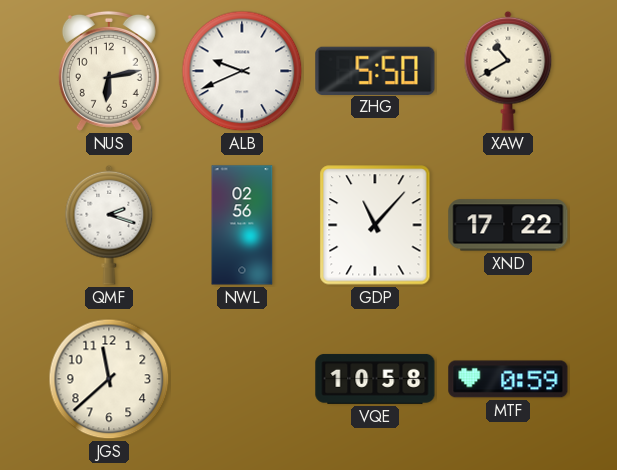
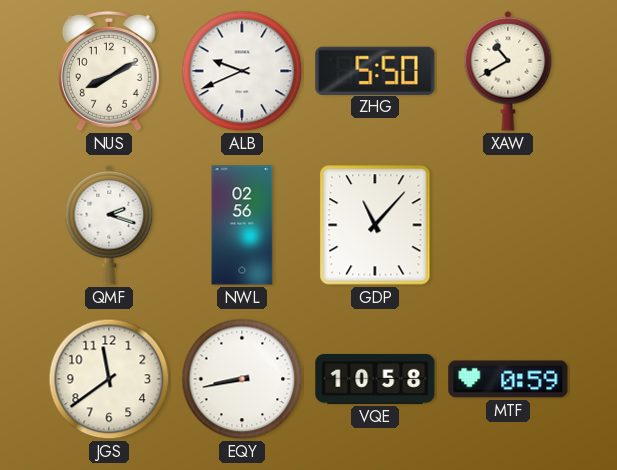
NUS: 6:13 -> 8:10 (109, 71)
XND: 17:22 -> none (508, 225)
JGS: 11:38 -> 11:39 (109, 379)
EQY: none -> 8:43 (242, 379)
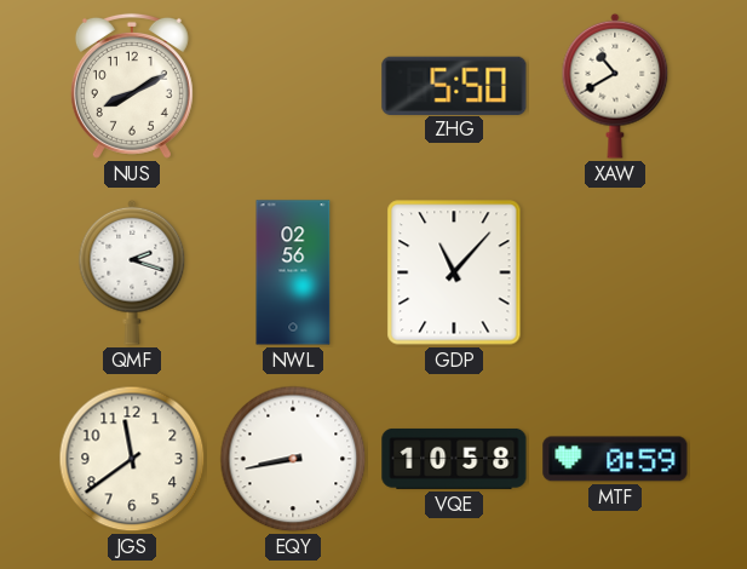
ALB: 9:41 -> none (242, 71)
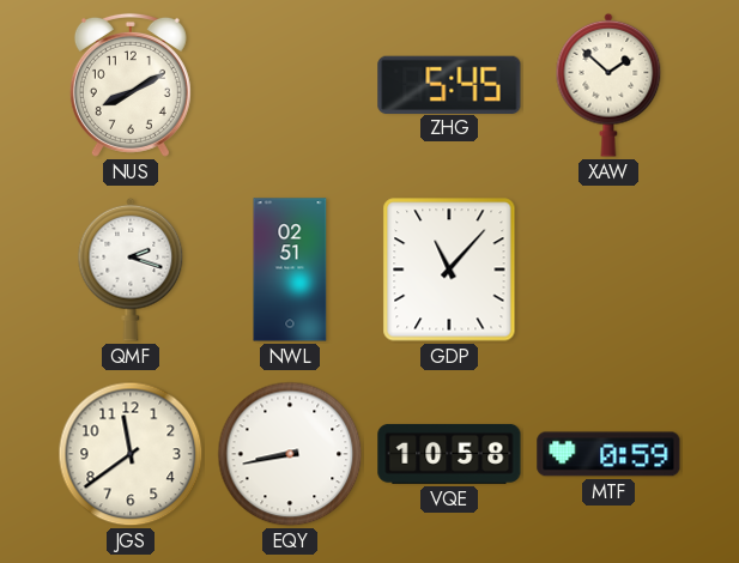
ZHG: 5:50 -> 5:45 (449, 84)
XAW: 10:40 -> 1:52 (608, 85)
NWL: 02:56 -> 02:51 (290, 270)
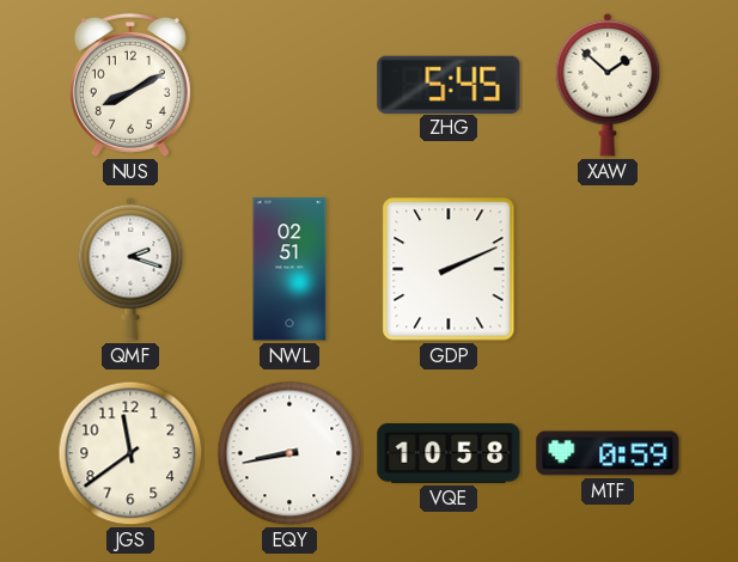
GDP: 11:07 -> 2:11 (449, 269)
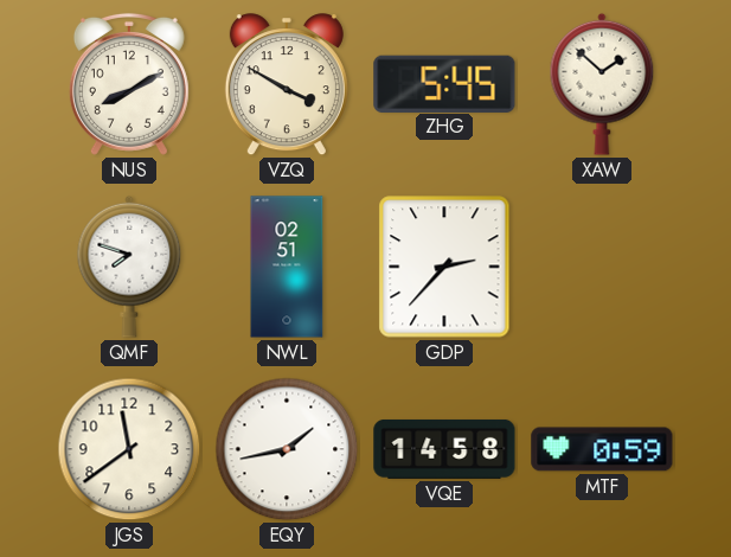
VZQ: none -> 3:50 (287, 85)
QMF: 2:18 -> 7:48 (129, 267)
GDP: 2:11 -> 2:37 (444, 267)
EQY: 8:43 -> 1:43 (287, 449)
VQE: 10:58 -> 14:58 (444, 449)
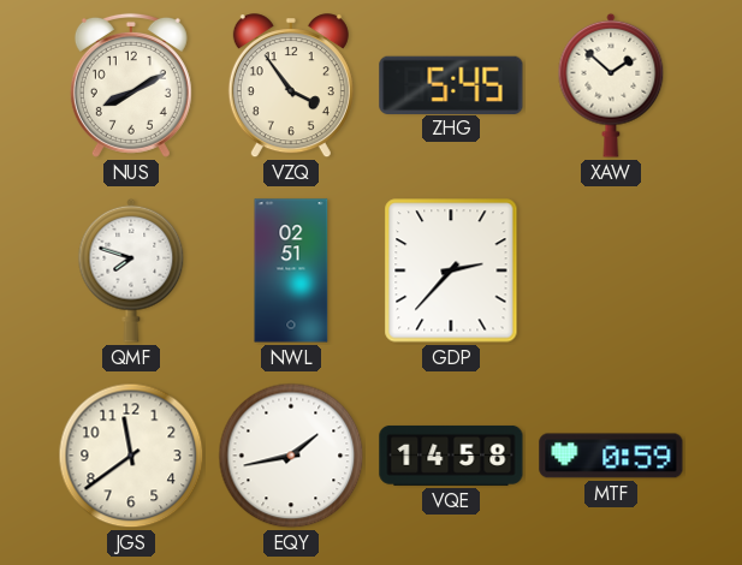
VZQ: 3:50 -> 3:54 (291, 87)
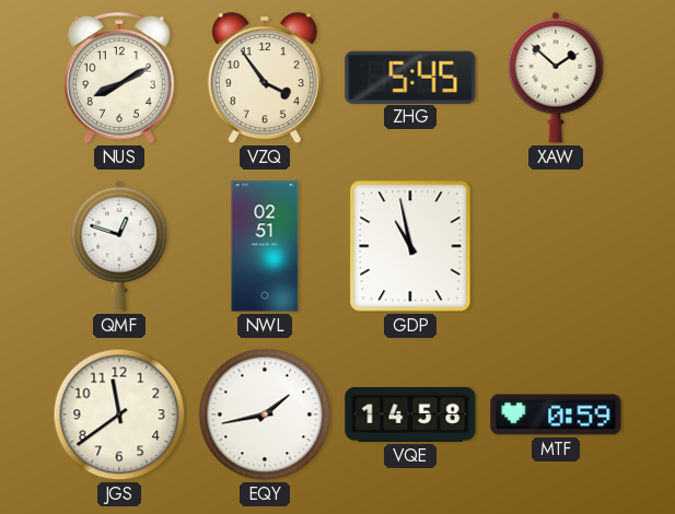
QMF: 7:48 -> 12:48 (119, 246)
GDP: 2:37 -> 10:58 (410, 246)
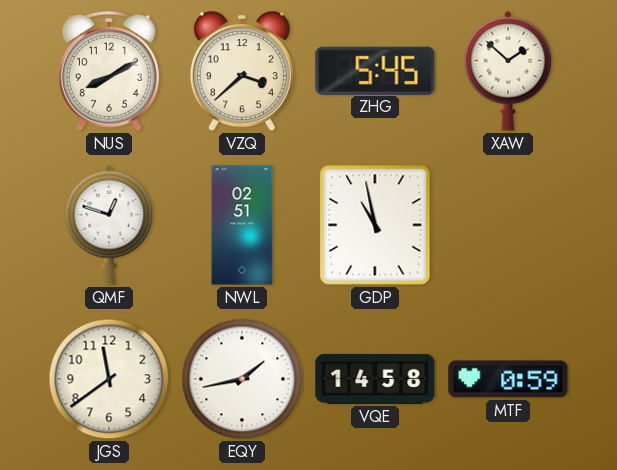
VZQ: 3:54 -> 3:38 (242, 72)
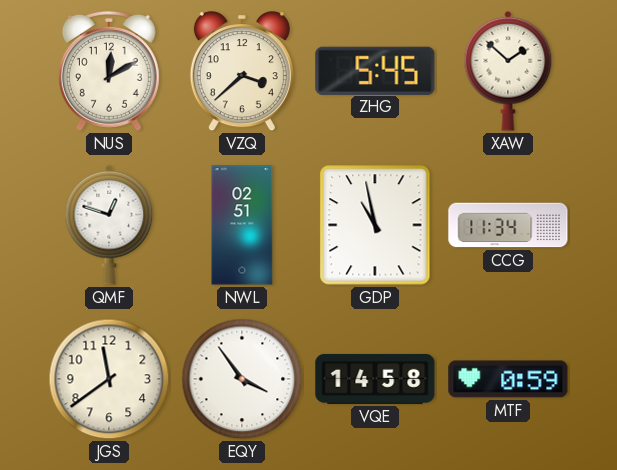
NUS: 8:10 -> 12:10 (109, 71)
CCG: none -> 11:34 (508, 225)
EQY: 1:43 -> 3:54 (242, 379)
